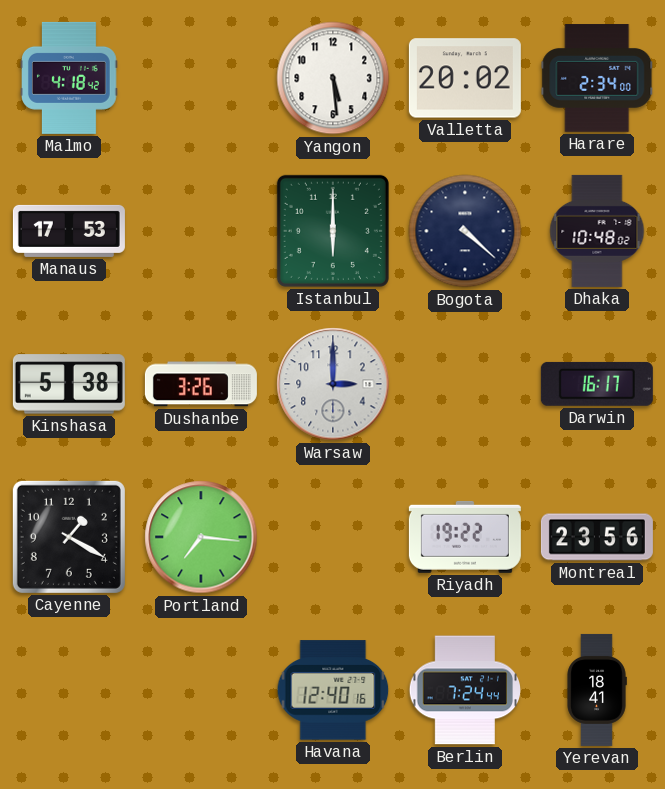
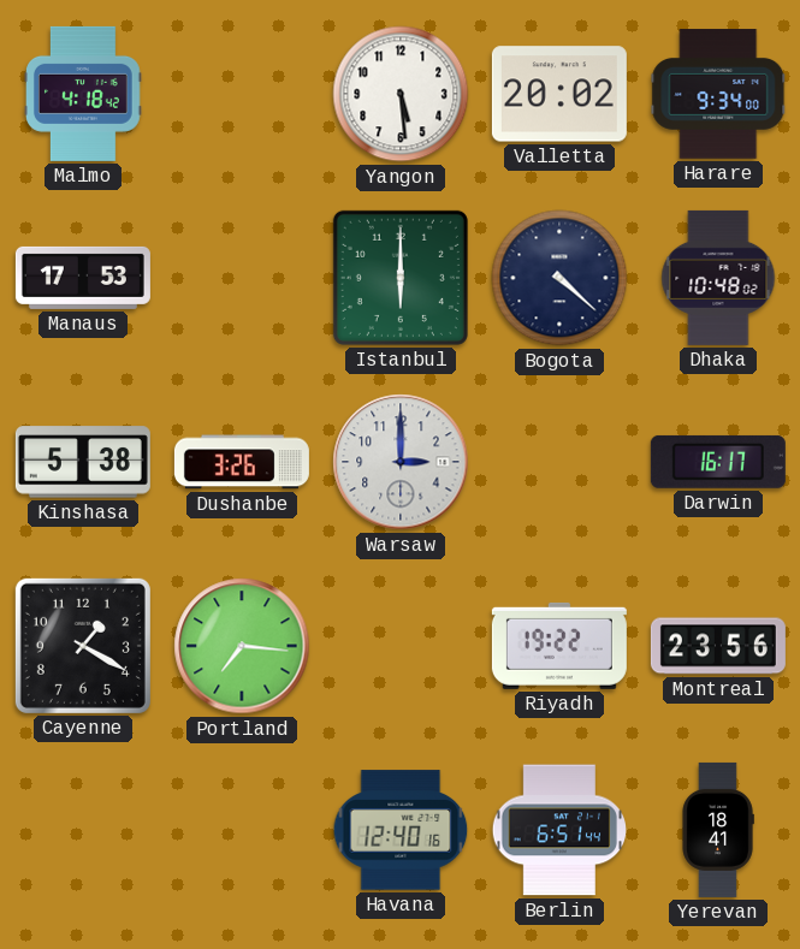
Harare: 2:34 -> 9:34 (718, 94)
Berlin: 7:24 -> 6:51 (558, 830)
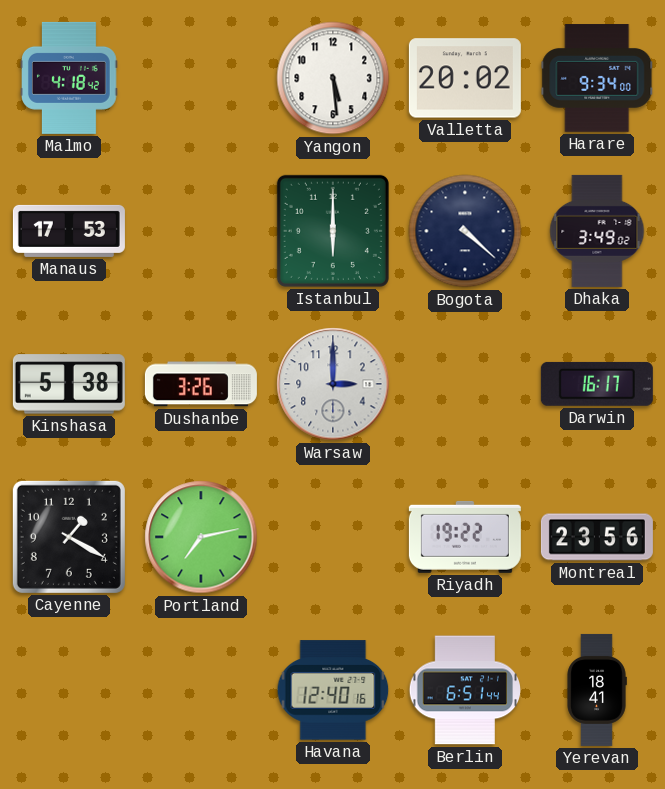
Dhaka: 10:48 -> 3:49 (597, 231)
Portland: 7:16 -> 7:13 (201, 537)
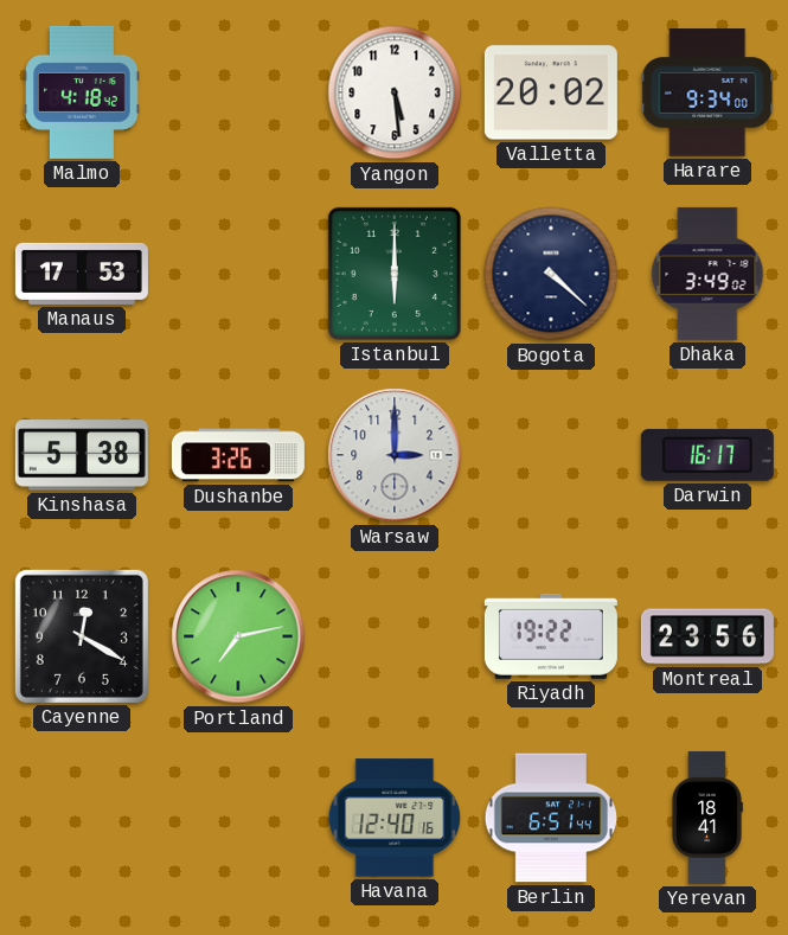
Cayenne: 1:20 -> 12:20 (82, 636)
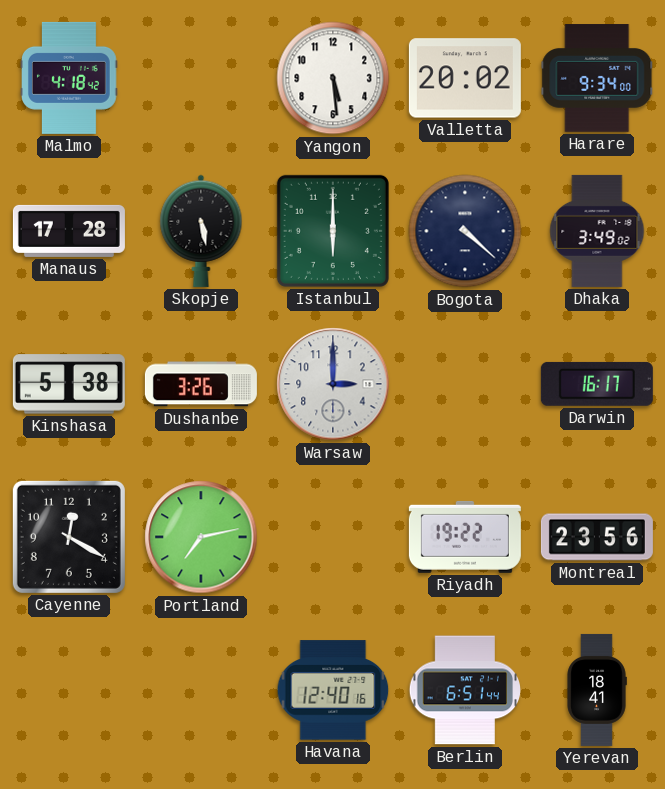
Manaus: 17:53 -> 17:28 (69, 231)
Skopje: none -> 5:28 (201, 231)
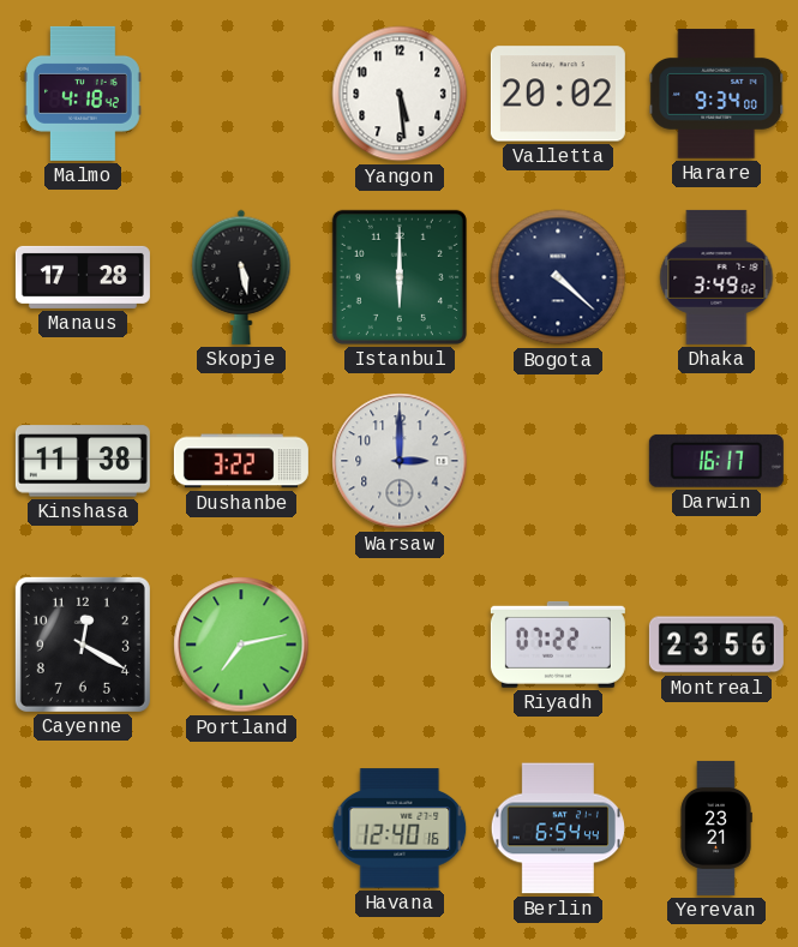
Kinshasa: 5:38 -> 11:38 (83, 461)
Dushanbe: 3:26 -> 3:22 (241, 461)
Riyadh: 19:22 -> 07:22 (558, 645)
Berlin: 6:51 -> 6:54 (557, 828)
Yerevan: 18:41 -> 23:21 (716, 828)
